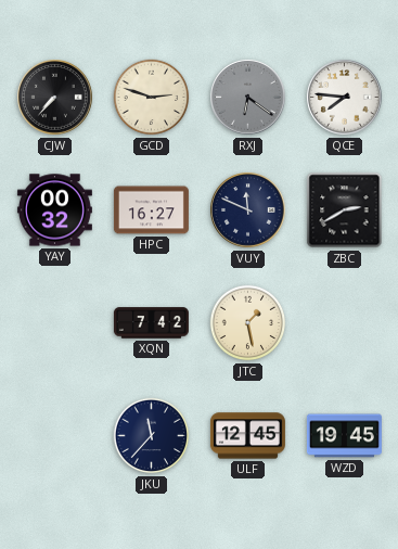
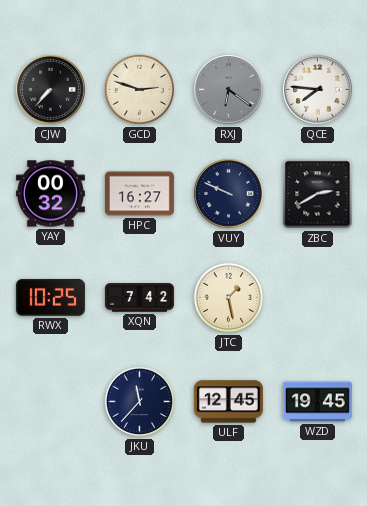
VUY: 11:49 -> 9:49 (229, 194)
RWX: none -> 10:25 (50, 297)
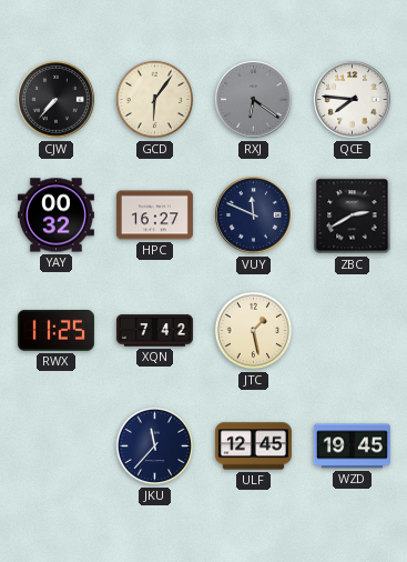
GCD: 2:48 -> 6:06 (155, 100)
VUY: 9:49 -> 11:49 (254, 215)
RWX: 10:25 -> 11:25 (55, 330)
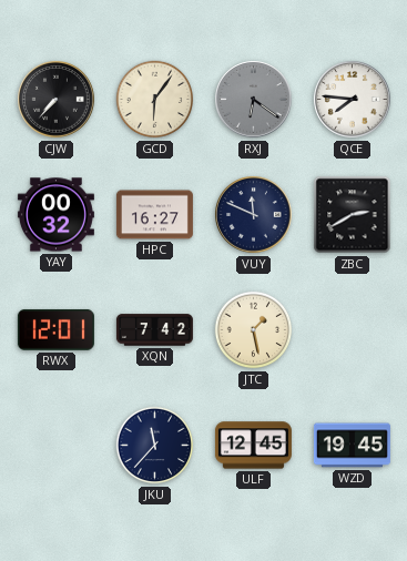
RWX: 11:25 -> 12:01 (55, 329)
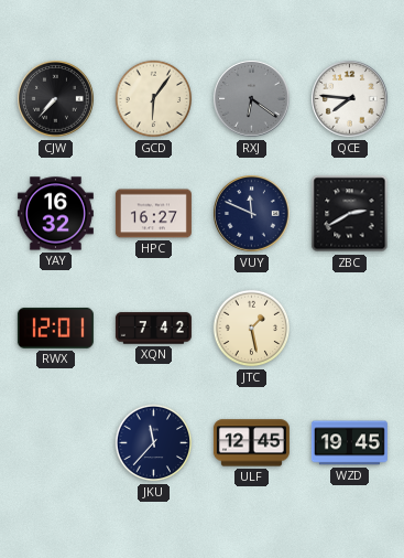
YAY: 00:32 -> 16:32 (55, 214)
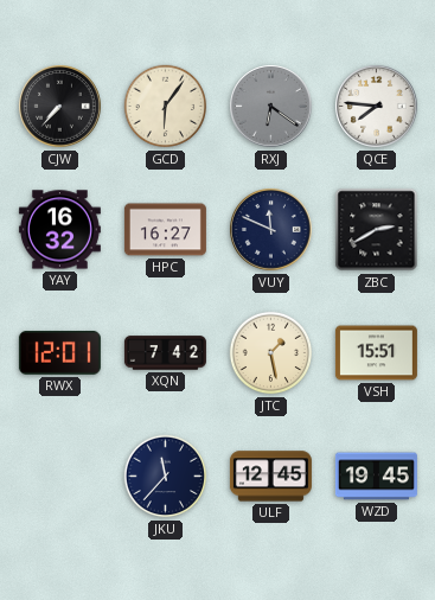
VSH: none -> 15:51 (376, 353)
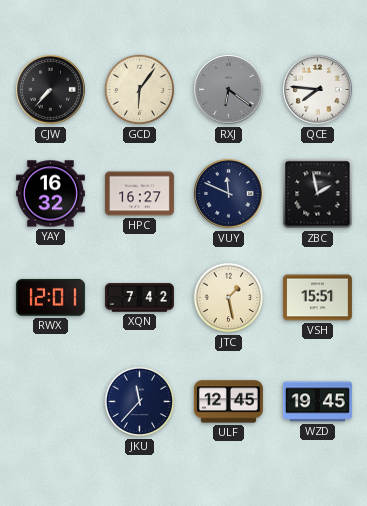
ZBC: 2:40 -> 1:58 (318, 194)
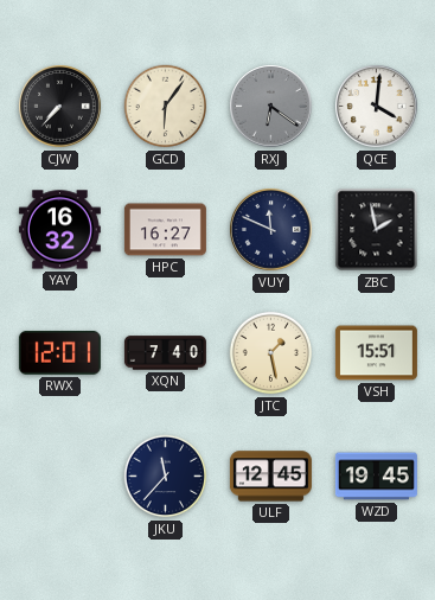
QCE: 7:46 -> 4:01 (377, 107)
XQN: 7:42 -> 7:40 (165, 353)
